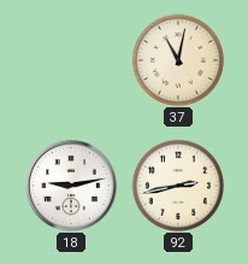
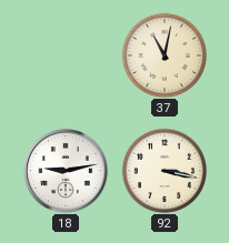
92: 2:43 -> 3:17 (163, 170)
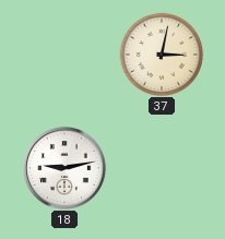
37: 11:02 -> 3:02 (161, 53)
92: 3:17 -> none (163, 170)
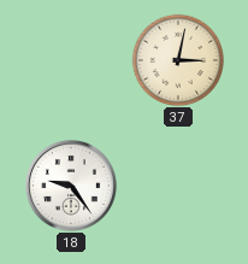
18: 9:13 -> 9:24 (72, 187)
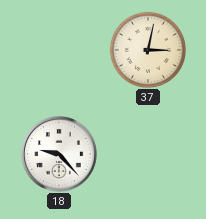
18: 9:24 -> 9:23 (60, 155)
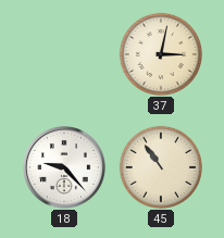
45: none -> 10:54 (160, 166)
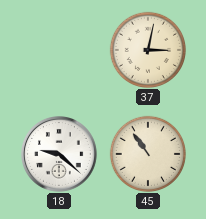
18: 9:23 -> 9:22 (60, 155)
